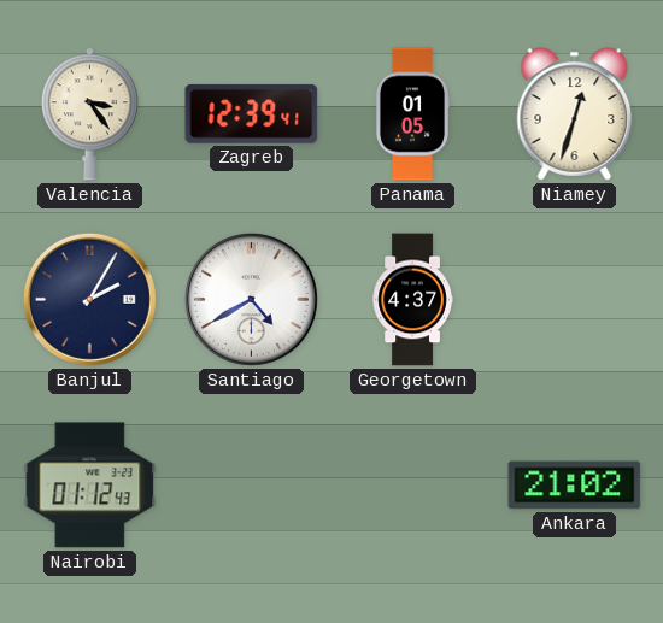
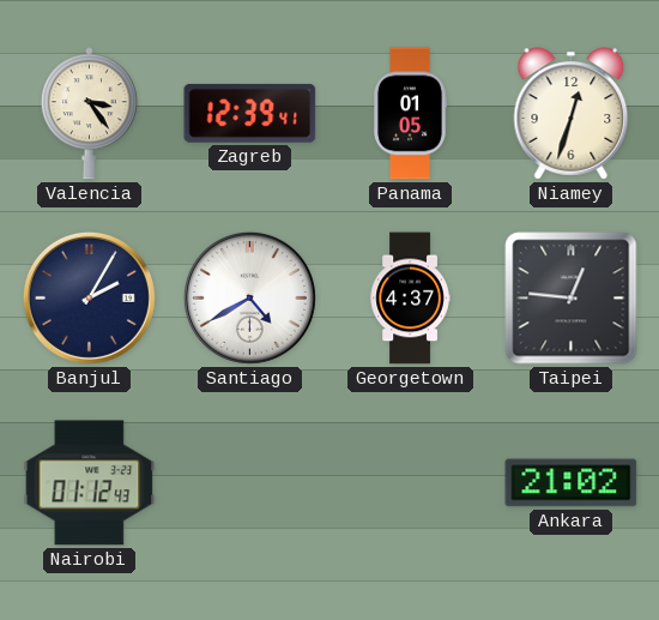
Taipei: none -> 12:46 (572, 299)
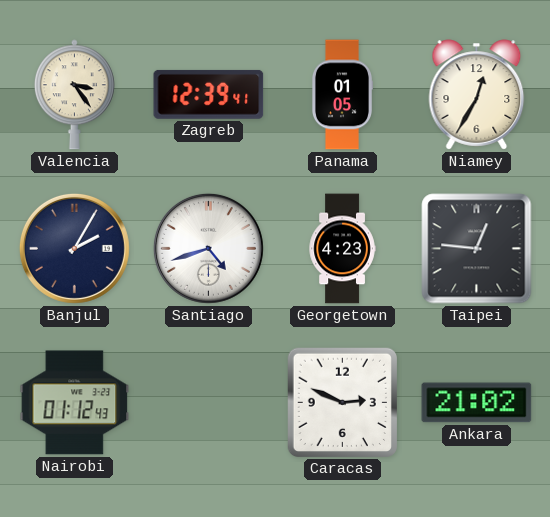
Niamey: 12:33 -> 12:35 (477, 95)
Santiago: 4:40 -> 4:42 (208, 248)
Georgetown: 4:37 -> 4:23 (342, 249)
Caracas: none -> 2:49 (342, 402)
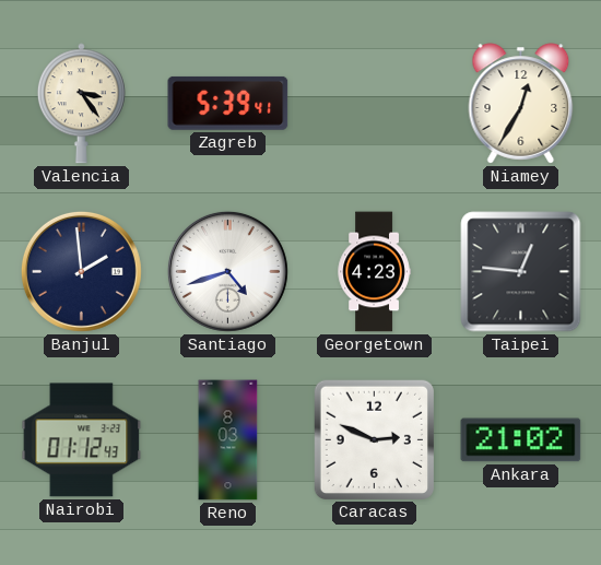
Zagreb: 12:39 -> 5:39 (228, 103)
Panama: 01:05 -> none (341, 95)
Banjul: 2:05 -> 1:59 (81, 271)
Reno: none -> 8:03 (228, 440)
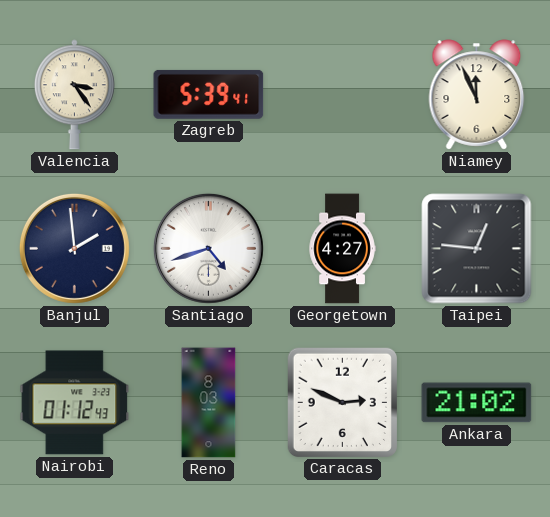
Niamey: 12:35 -> 11:56 (477, 95)
Georgetown: 4:23 -> 4:27 (342, 249)
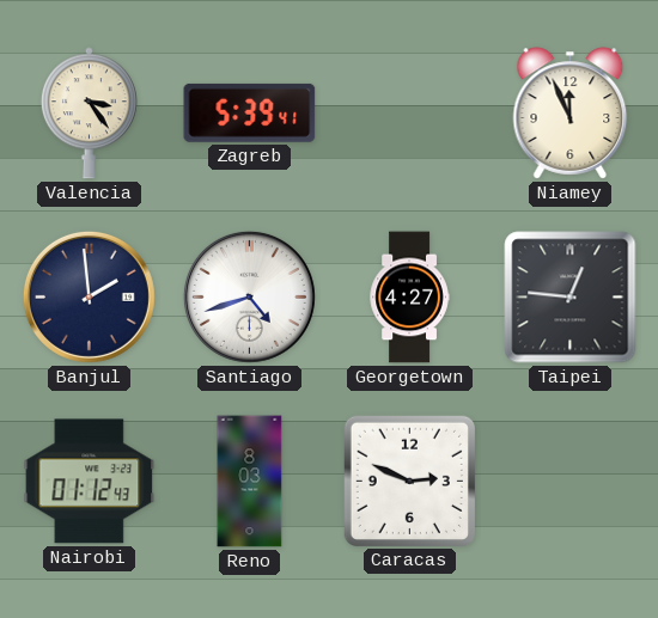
Ankara: 21:02 -> none (477, 403)
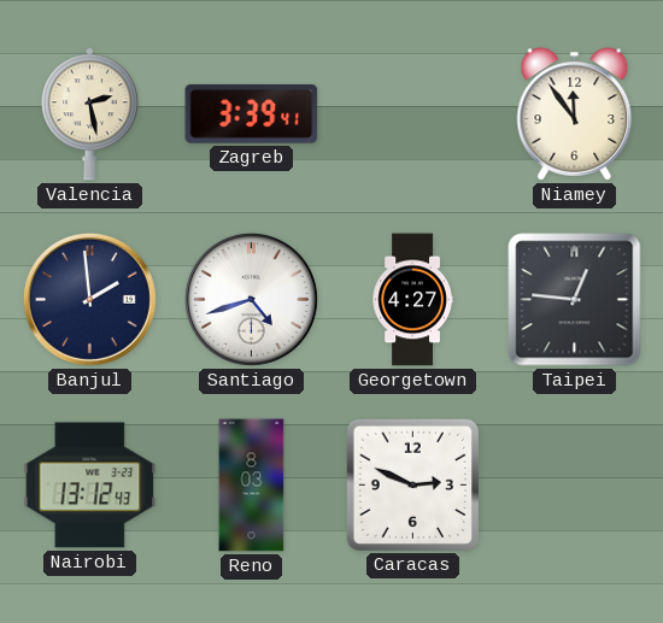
Valencia: 3:24 -> 2:28 (89, 114)
Zagreb: 5:39 -> 3:39 (252, 113)
Niamey: 11:56 -> 11:54 (575, 114)
Nairobi: 01:12 -> 13:12 (90, 486)
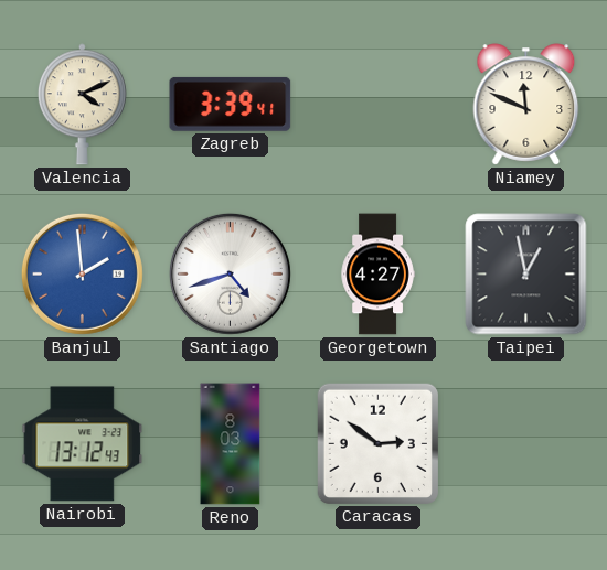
Valencia: 2:28 -> 4:11 (82, 105)
Niamey: 11:54 -> 11:49 (526, 105)
Banjul dial: navy -> blue (82, 273)
Taipei: 12:46 -> 12:58 (526, 275)
Caracas: 2:49 -> 2:51 (377, 443)
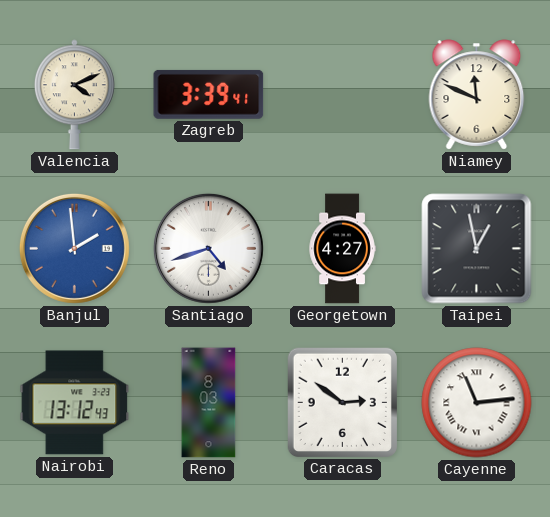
Cayenne: none -> 11:14 (477, 403)
